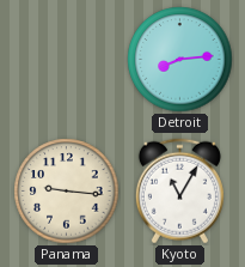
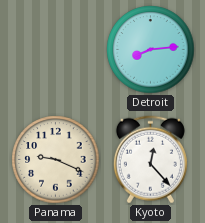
Panama: 9:16 -> 9:19 (56, 160)
Kyoto: 11:05 -> 12:23 (150, 160)
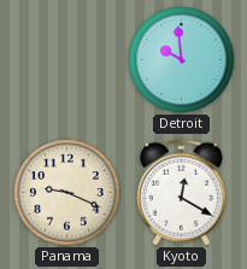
Detroit: 8:14 -> 9:59 (182, 60)
Kyoto: 12:23 -> 12:20 (181, 193)
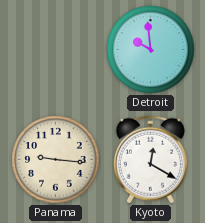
Panama: 9:19 -> 9:16 (56, 160)
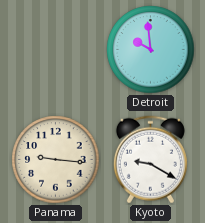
Kyoto: 12:20 -> 9:20 (150, 160)
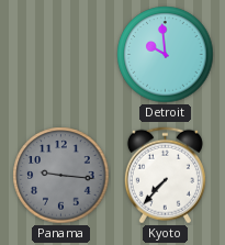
Panama dial: cream -> grey (61, 176)
Kyoto: 9:20 -> 7:37 (165, 176)
